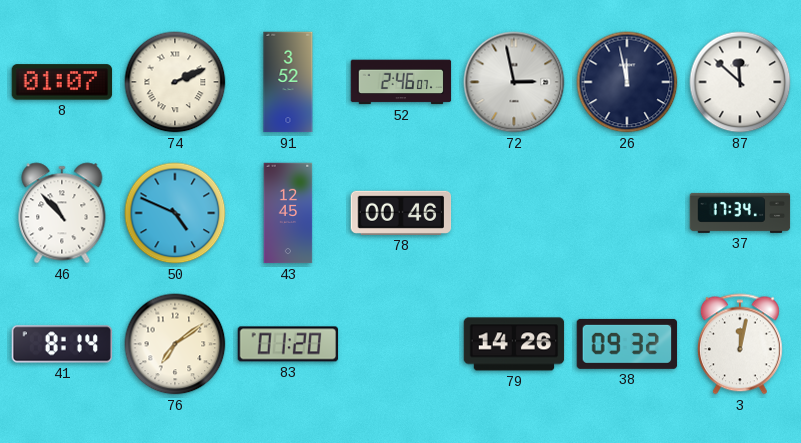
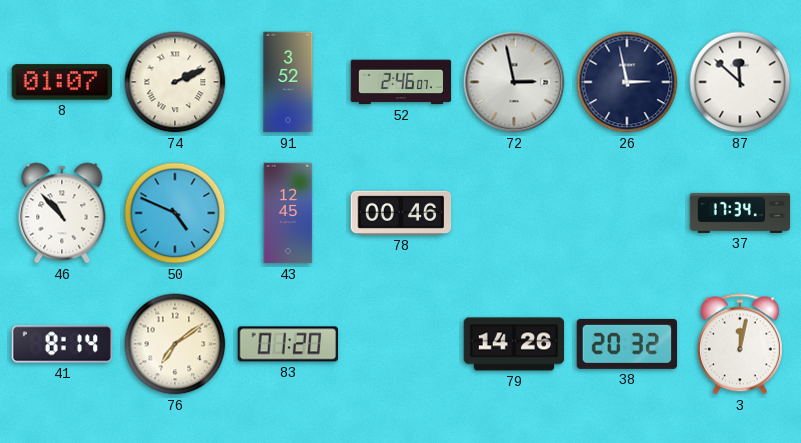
26: 11:58 -> 2:58 (627, 82)
38: 09:32 -> 20:32 (627, 344)
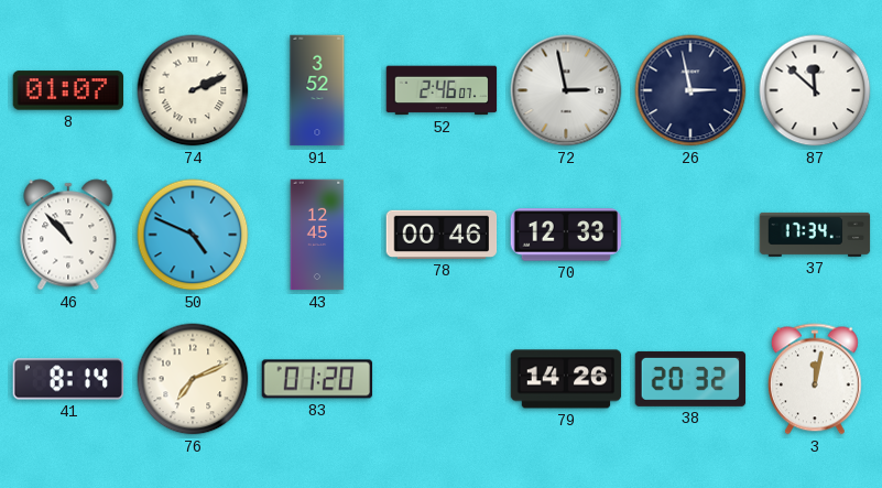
70: none -> 12:33 (566, 235)
76: 7:09 -> 7:11 (193, 379)
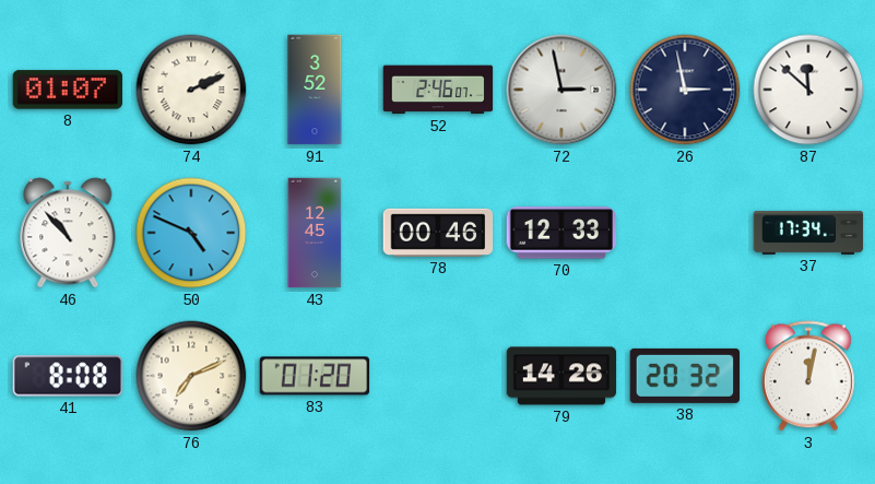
41: 8:14 -> 8:08 (68, 376)
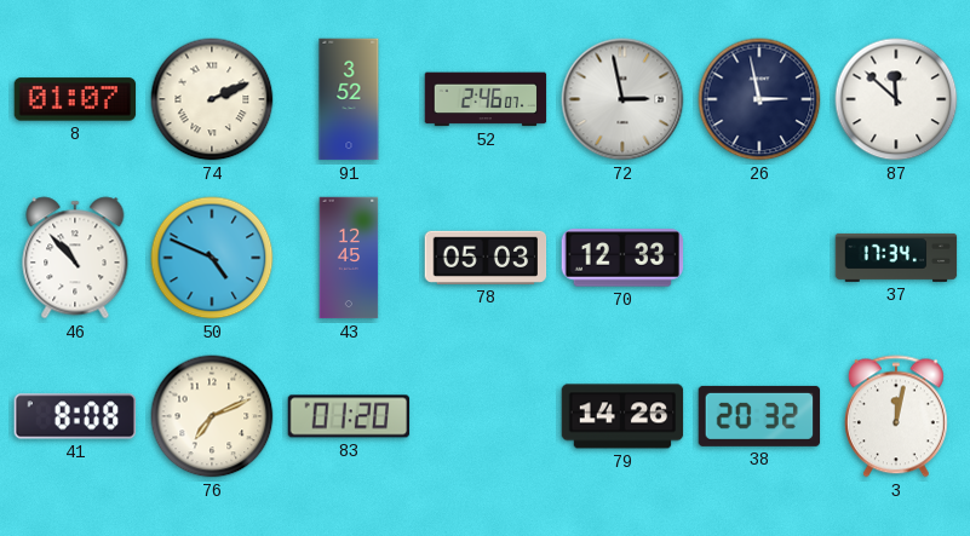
78: 00:46 -> 05:03 (486, 258)
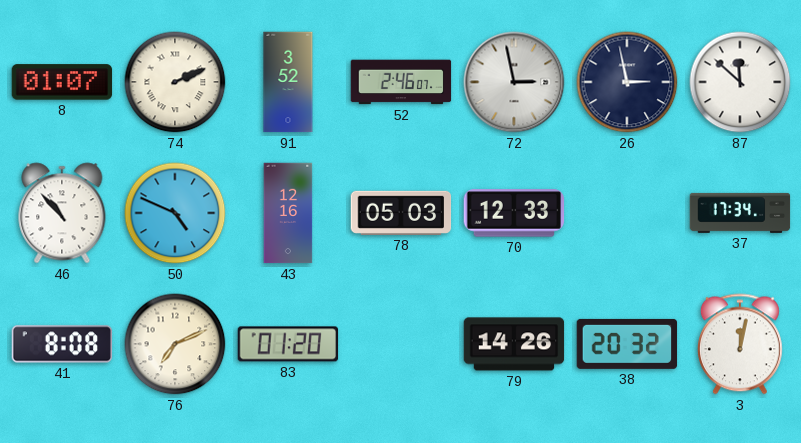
43: 12:45 -> 12:16 (288, 213)
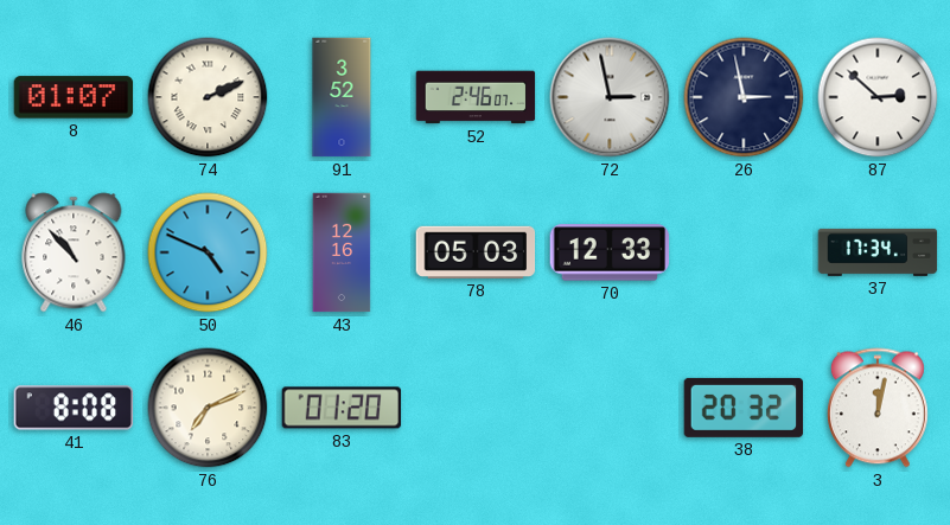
87: 11:52 -> 2:52 (878, 97)
79: 14:26 -> none (514, 344)
